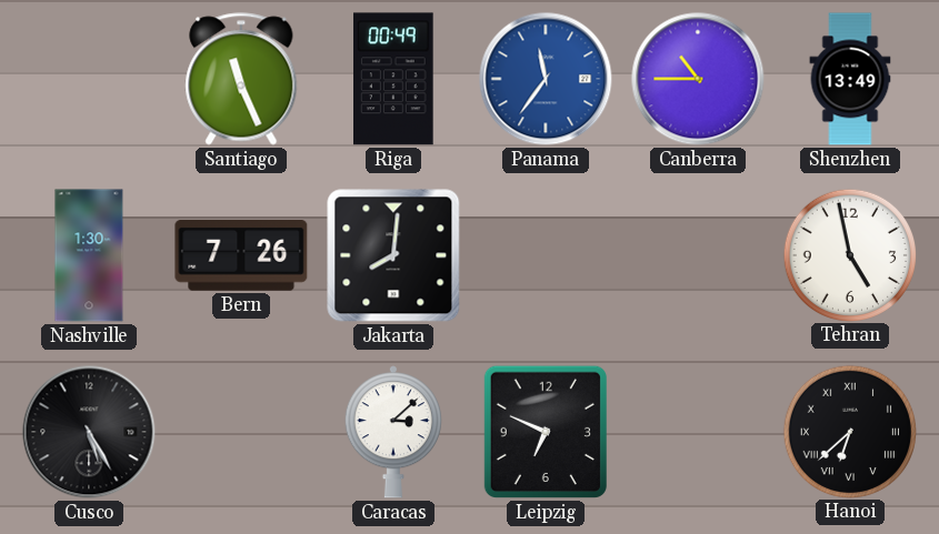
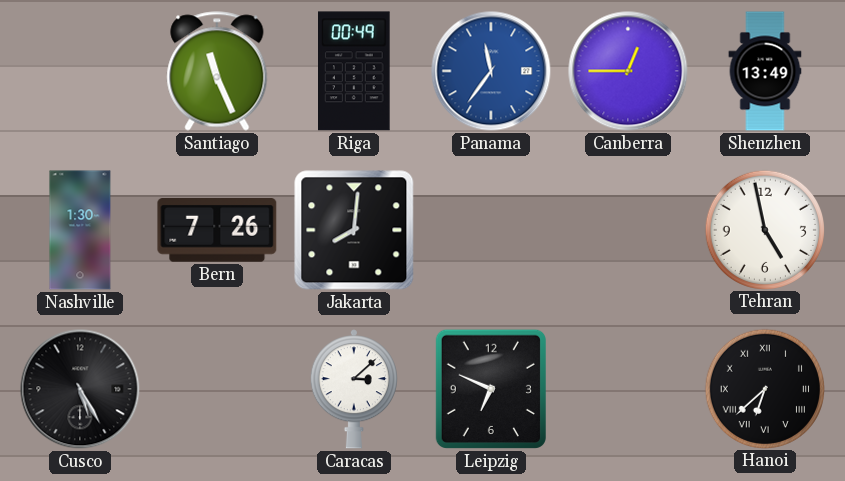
Canberra: 10:45 -> 12:45 (628, 71)
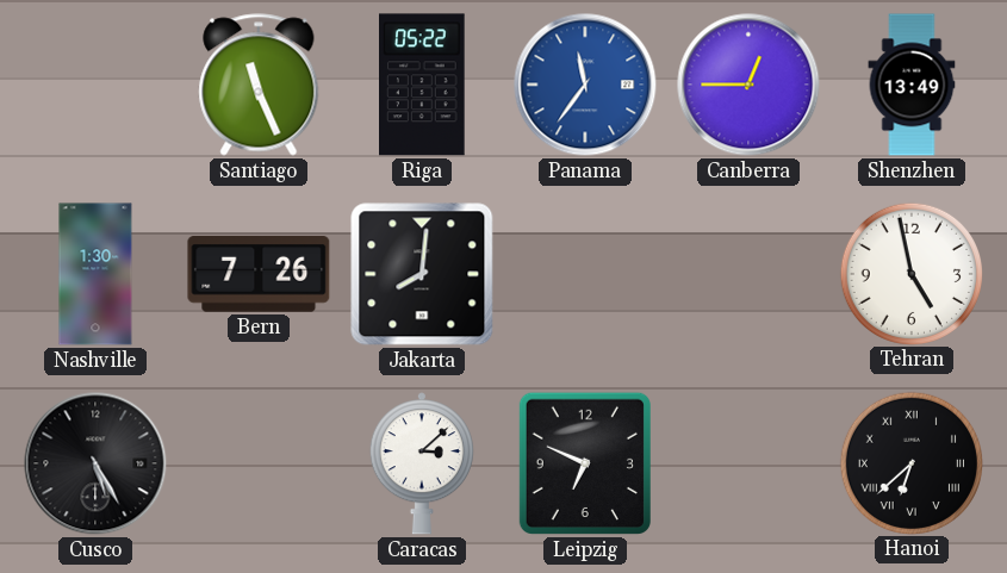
Riga: 00:49 -> 05:22 (423, 85)
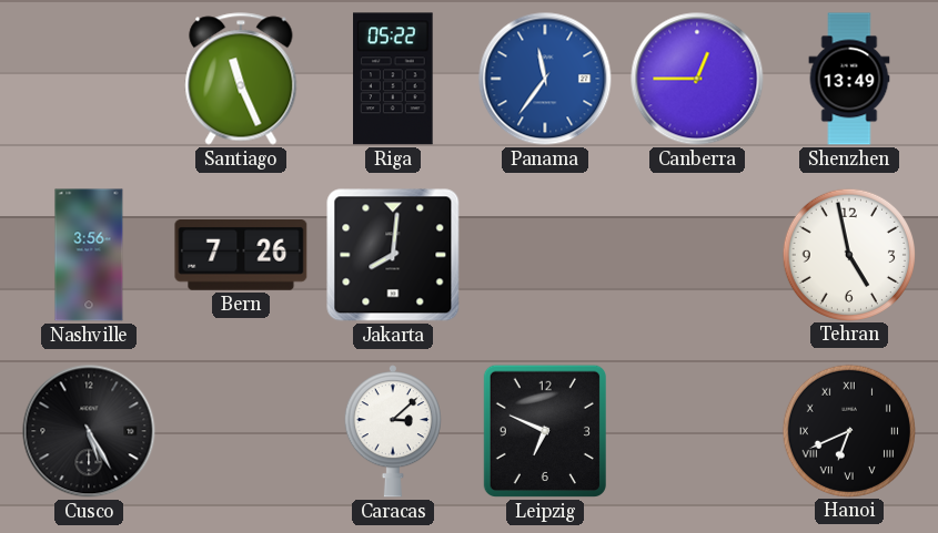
Nashville: 1:30 -> 3:56 (89, 255)
Hanoi: 6:38 -> 6:41 (848, 430)
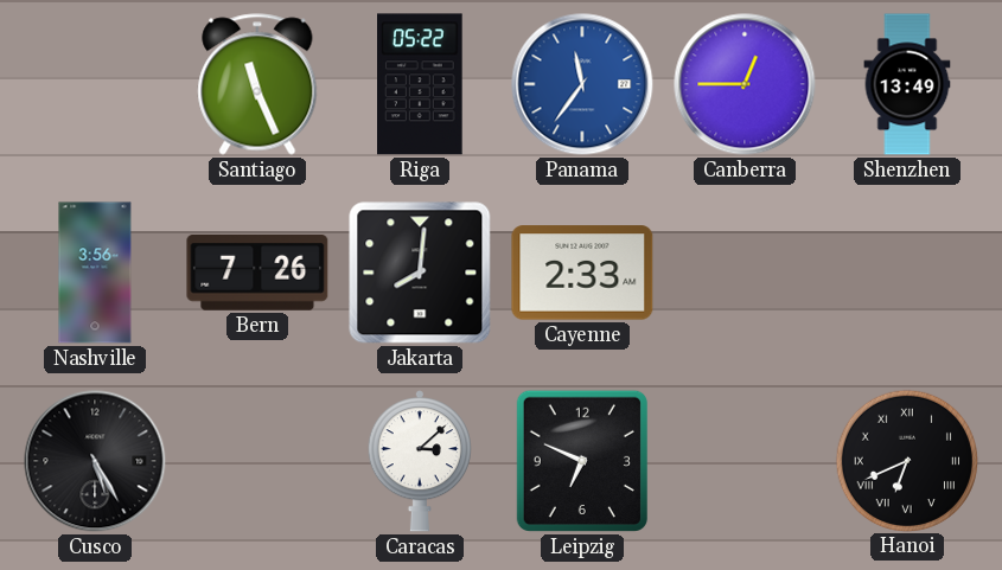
Cayenne: none -> 2:33 (582, 273)
Tehran: 4:58 -> none (848, 254)
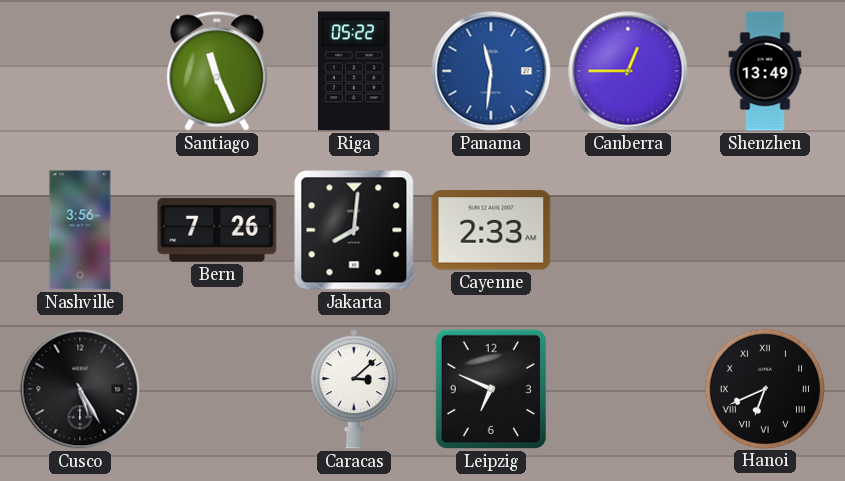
Panama: 11:36 -> 11:31 (491, 71)
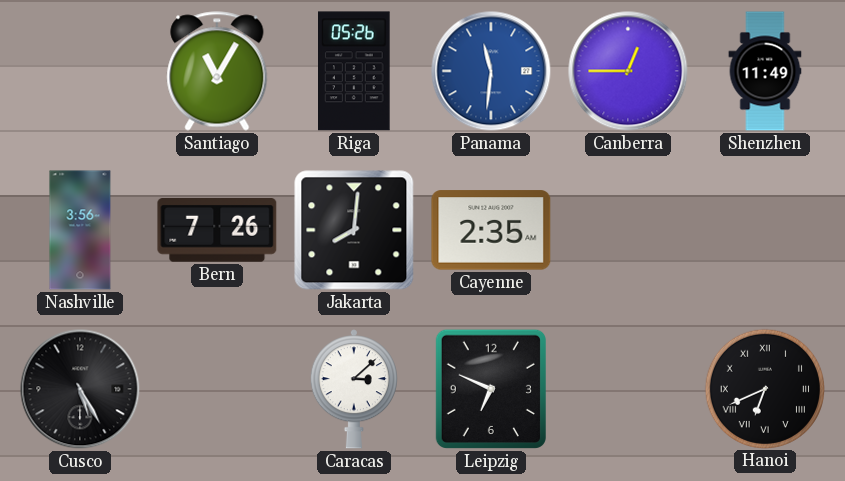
Santiago: 11:26 -> 11:05 (217, 71)
Riga: 05:22 -> 05:26 (355, 71)
Shenzhen: 13:49 -> 11:49 (765, 71)
Cayenne: 2:33 -> 2:35 (491, 230)
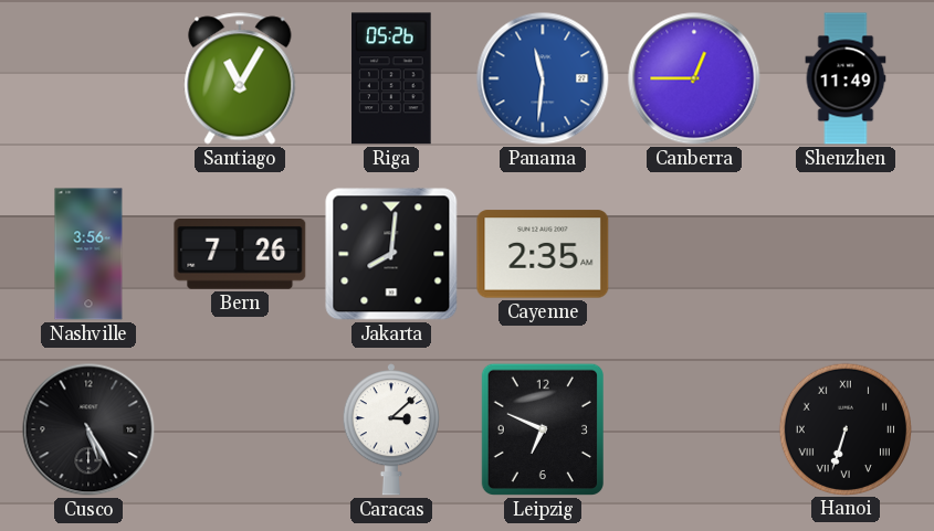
Hanoi: 6:41 -> 6:33 (844, 428)
